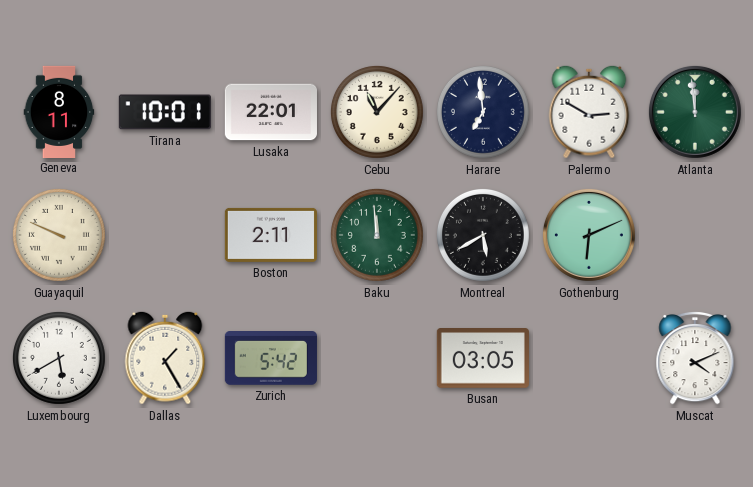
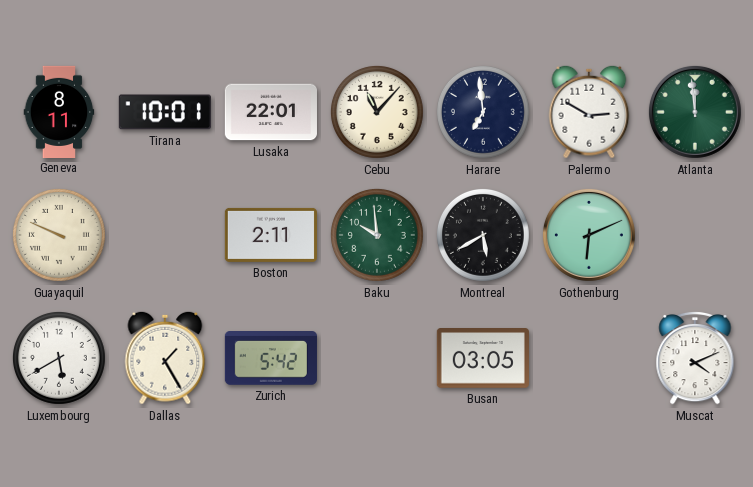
Baku: 11:59 -> 9:59 (377, 235)
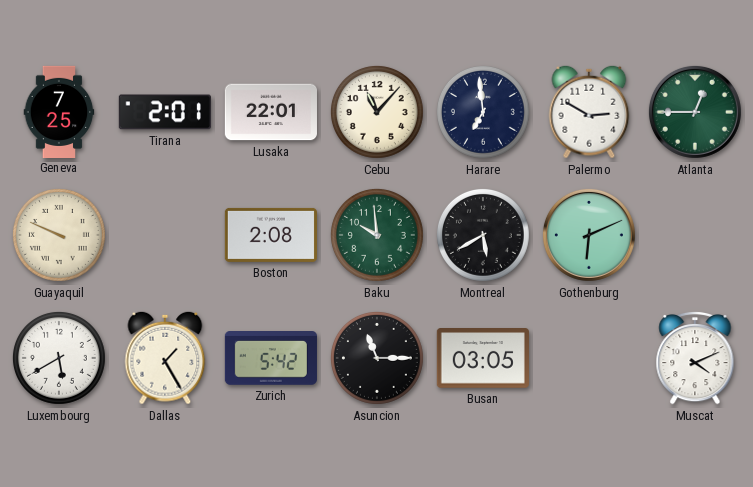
Geneva: 8:11 -> 7:25 (59, 111)
Tirana: 10:01 -> 2:01 (165, 112)
Atlanta: 11:59 -> 12:45 (695, 112)
Boston: 2:11 -> 2:08 (271, 235)
Asuncion: none -> 11:15 (377, 358)
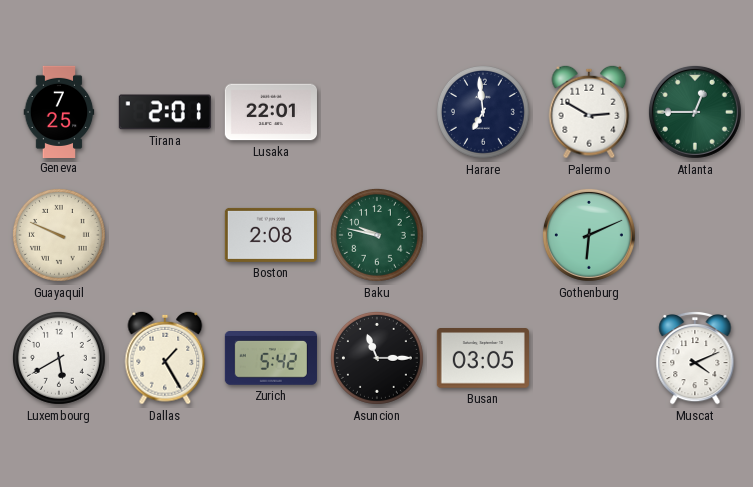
Cebu: 11:07 -> none (377, 112)
Baku: 9:59 -> 9:47 (377, 235)
Montreal: 5:40 -> none (483, 235)
